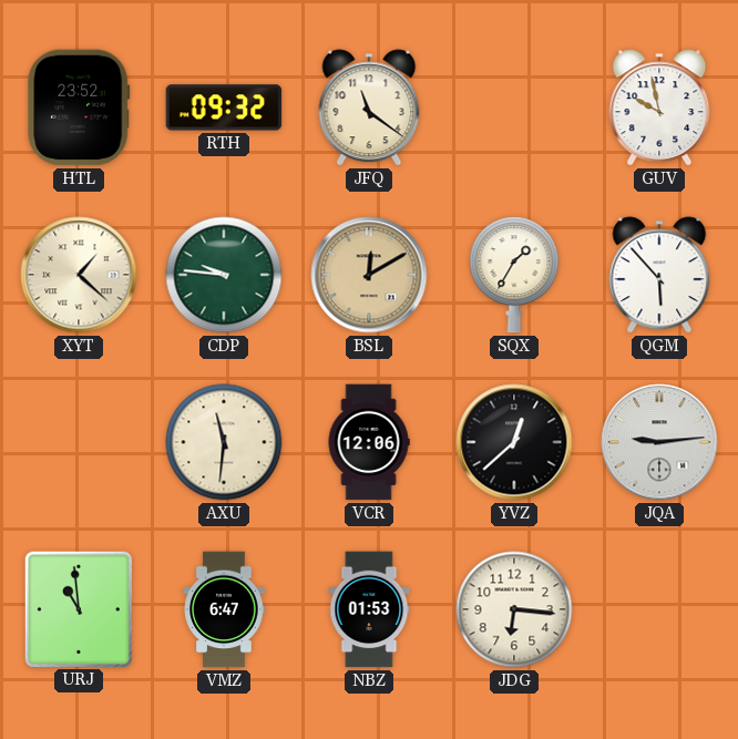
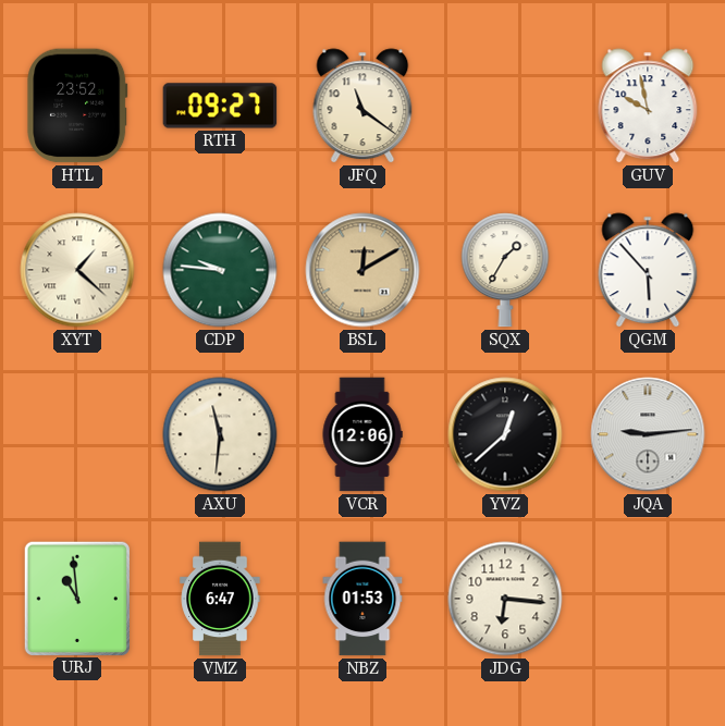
RTH: 09:32 -> 09:27 (220, 106)
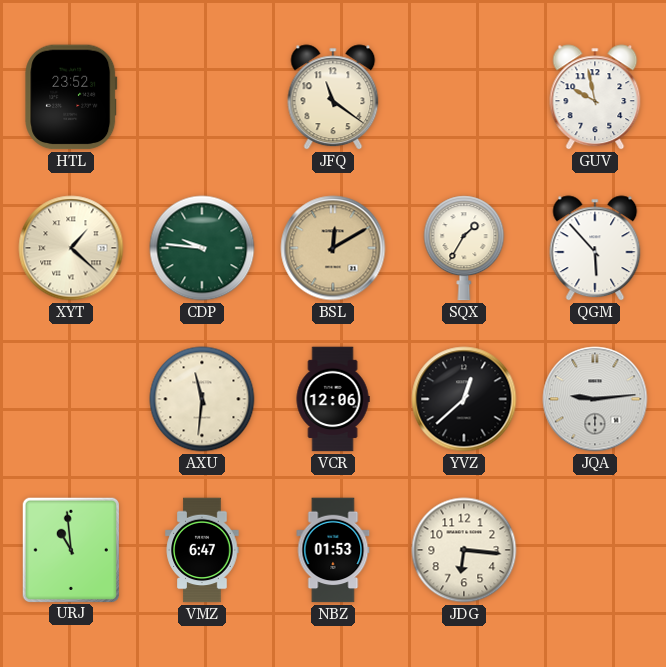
RTH: 09:27 -> none (220, 106)
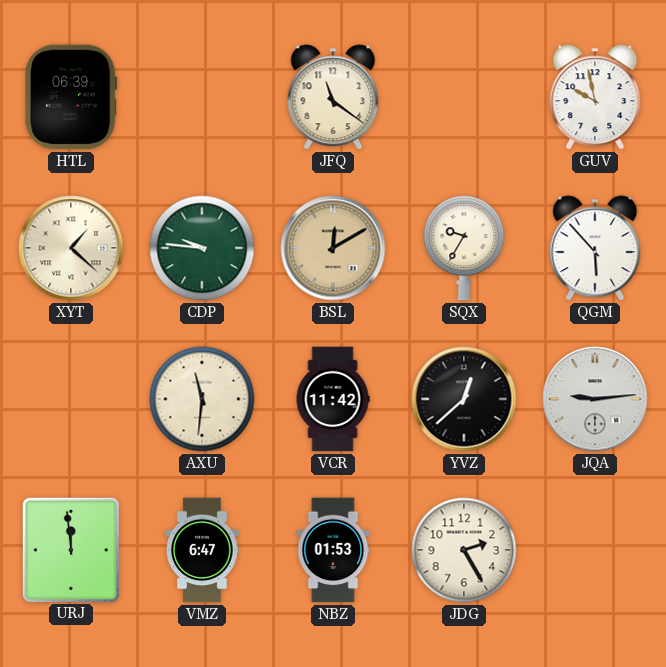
HTL: 23:52 -> 06:39 (71, 97)
SQX: 1:35 -> 9:35 (464, 248)
VCR: 12:06 -> 11:42 (333, 399)
URJ: 10:59 -> 11:59 (70, 549)
JDG: 6:16 -> 2:25 (464, 550)
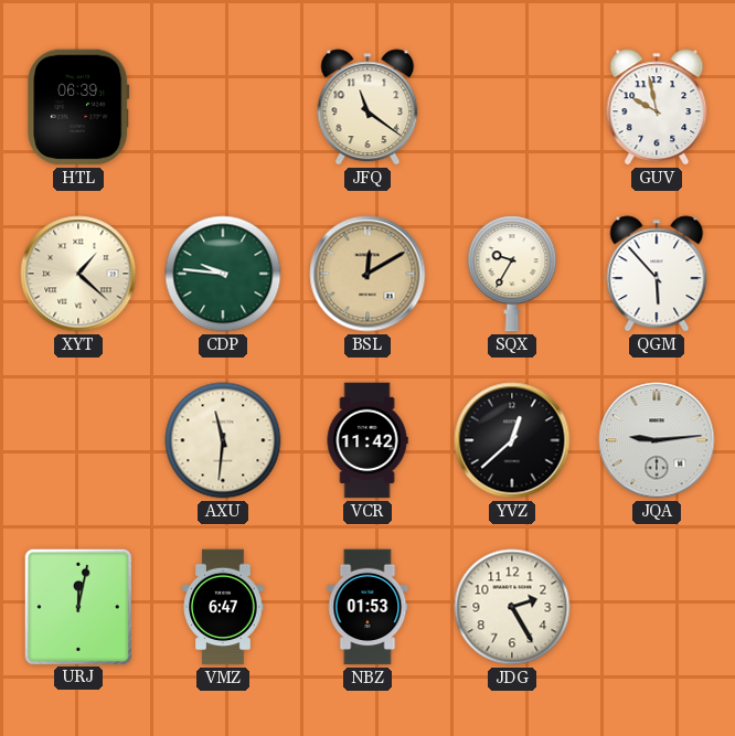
URJ: 11:59 -> 12:02 (77, 606)
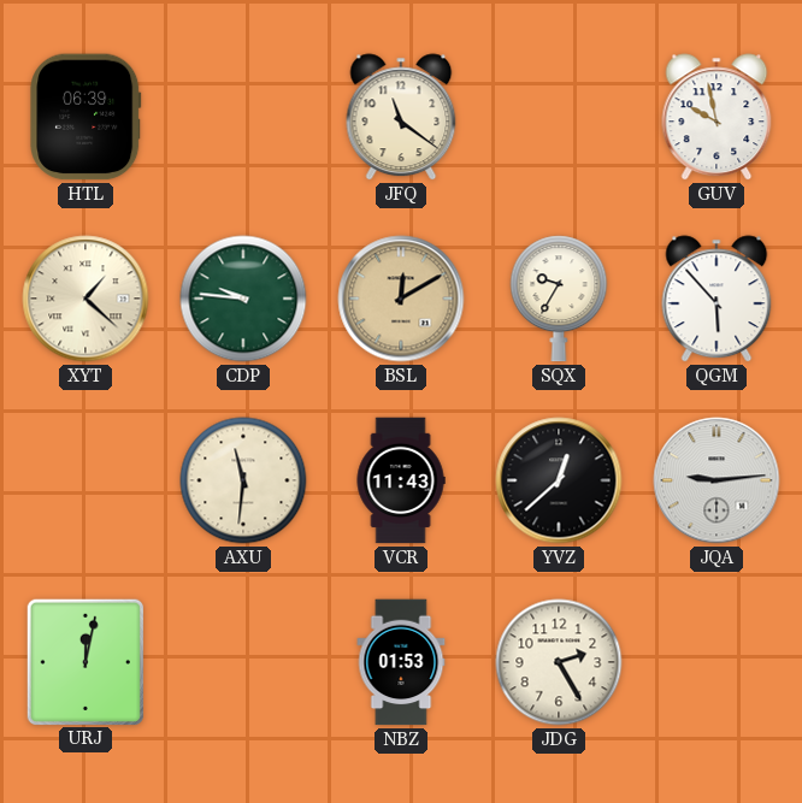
VCR: 11:42 -> 11:43 (401, 480)
VMZ: 6:47 -> none (223, 607)
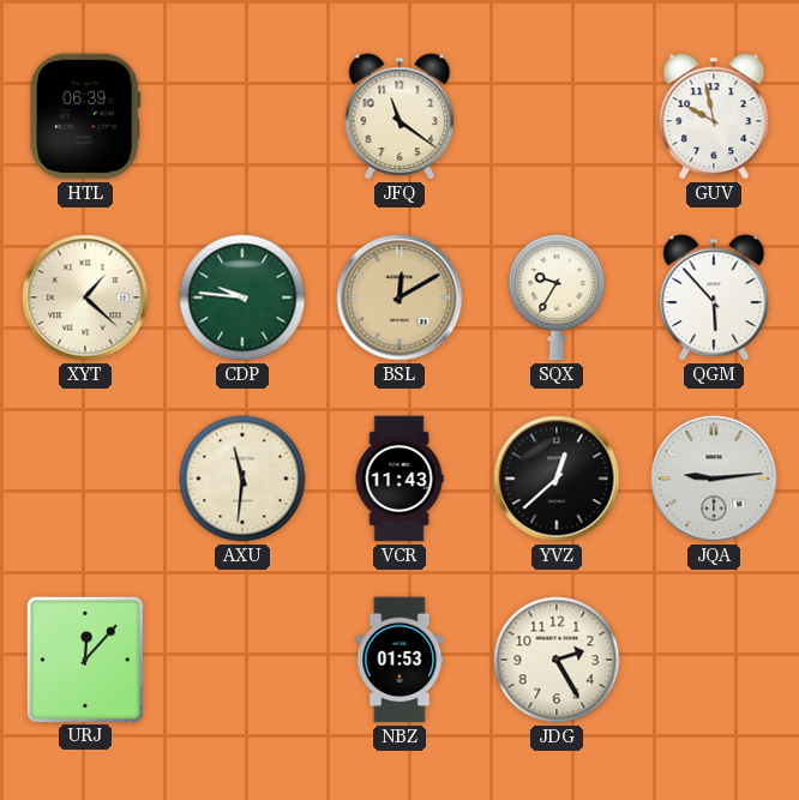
URJ: 12:02 -> 12:07 (84, 658)
